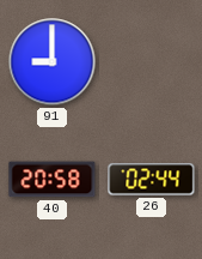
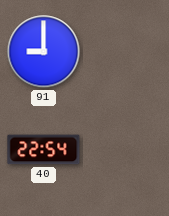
40: 20:58 -> 22:54 (44, 150)
26: 02:44 -> none (152, 180)
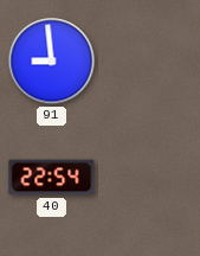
91: 9:00 -> 8:59 (52, 62)
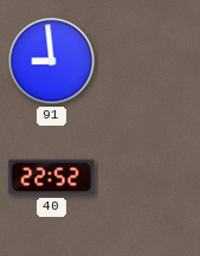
40: 22:54 -> 22:52 (52, 178)
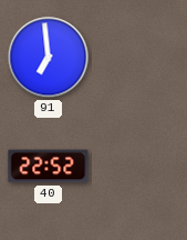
91: 8:59 -> 6:59 (49, 58)
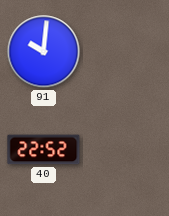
91: 6:59 -> 10:01 (44, 52)
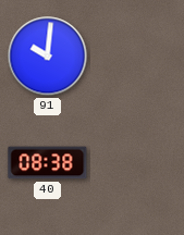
40: 22:52 -> 08:38 (48, 163)
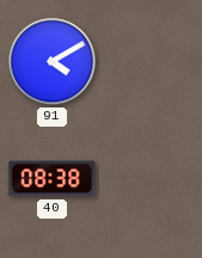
91: 10:01 -> 4:10 (53, 62)
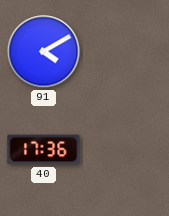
40: 08:38 -> 17:36 (44, 150)
